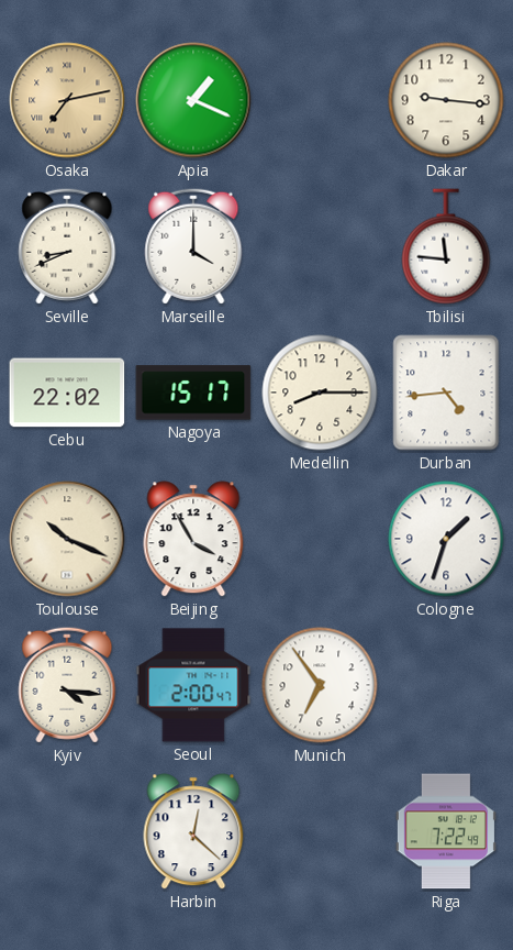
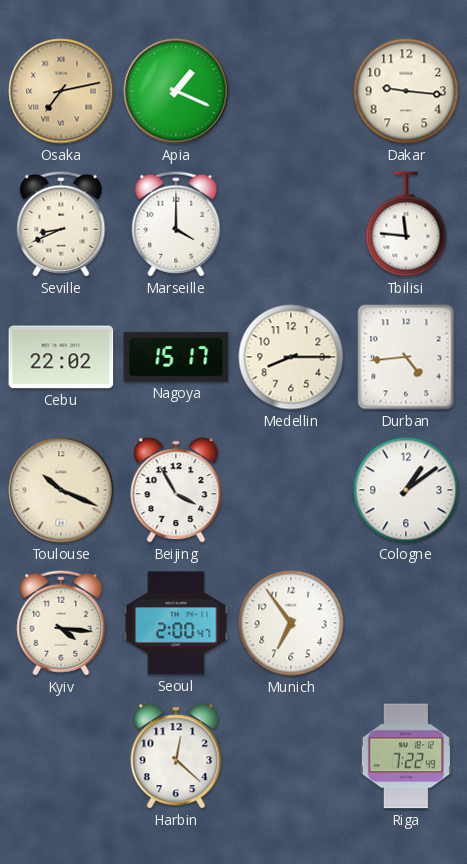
Cologne: 1:33 -> 1:09 (406, 490)
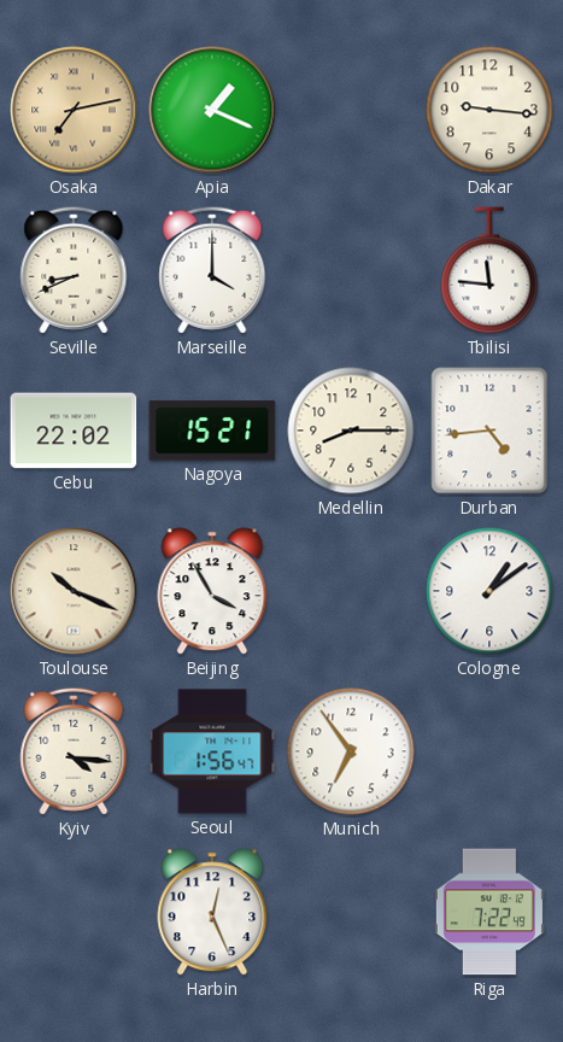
Nagoya: 15:17 -> 15:21 (212, 431)
Seoul: 2:00 -> 1:56 (212, 751)
Harbin: 12:22 -> 12:26 (212, 912)
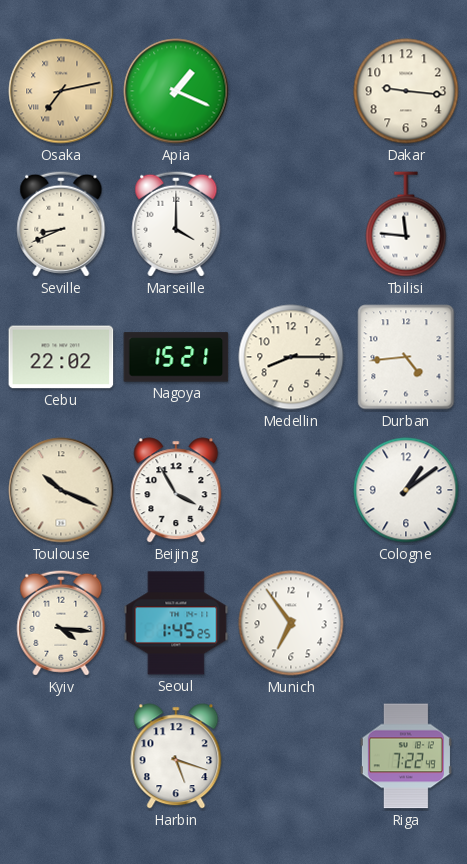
Seoul: 1:56 -> 1:45 (176, 623)
Harbin: 12:26 -> 5:18 (176, 756)
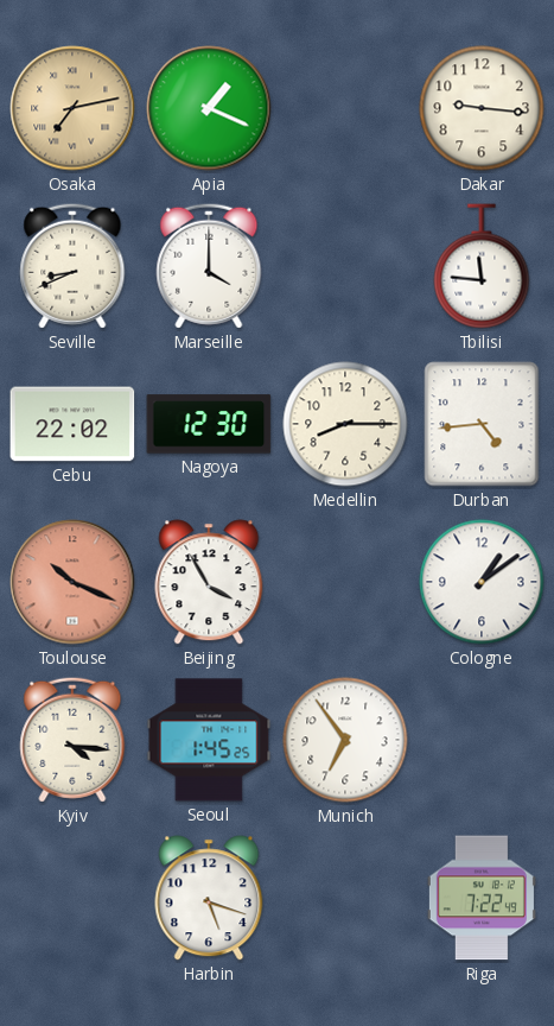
Nagoya: 15:21 -> 12:30 (209, 424)
Toulouse dial: cream -> salmon (72, 582)
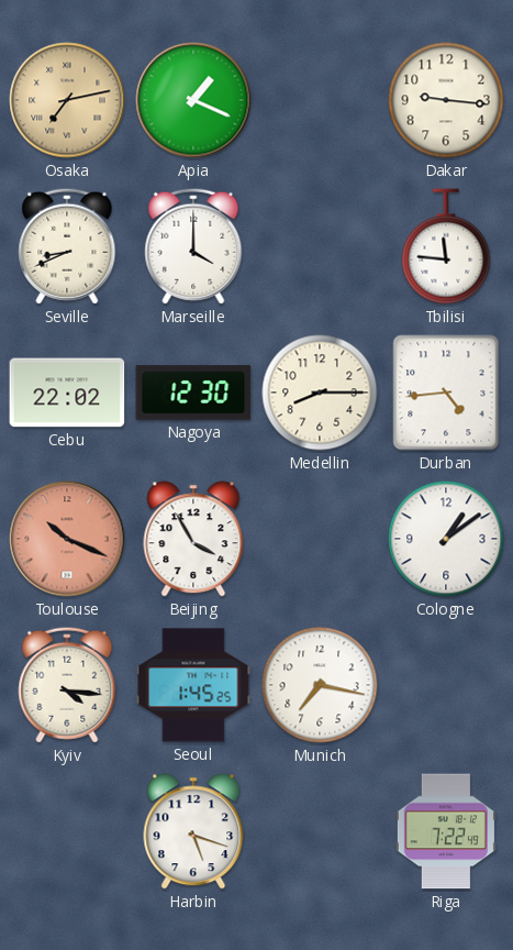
Munich: 6:54 -> 7:17 (320, 685)
